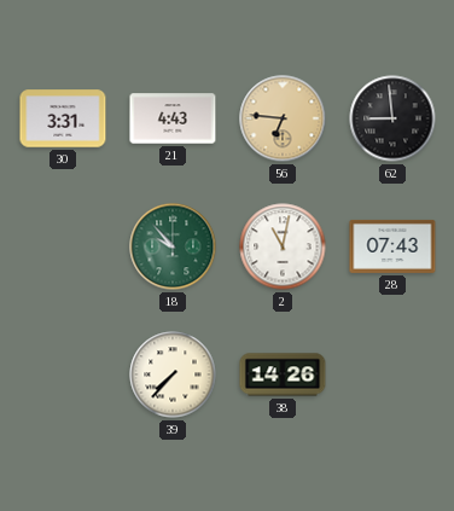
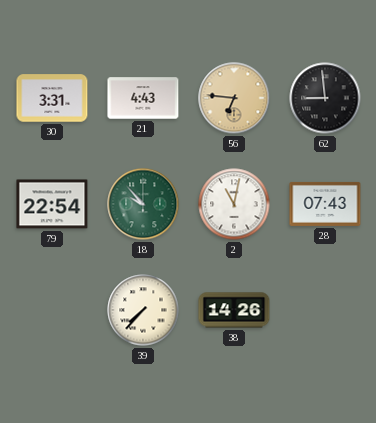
79: none -> 22:54 (52, 204)
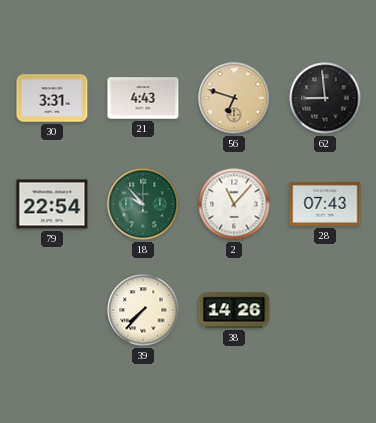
56: 6:46 -> 6:48 (234, 98)
2: 11:02 -> 11:07 (234, 204)
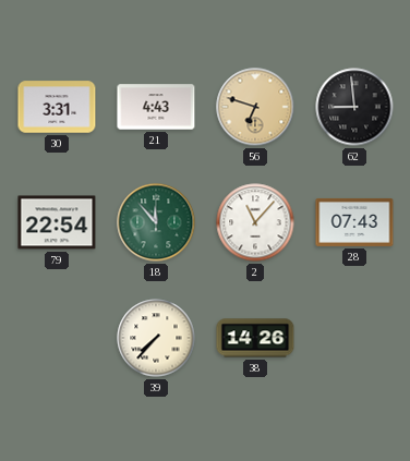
18: 9:53 -> 11:53 (156, 222)
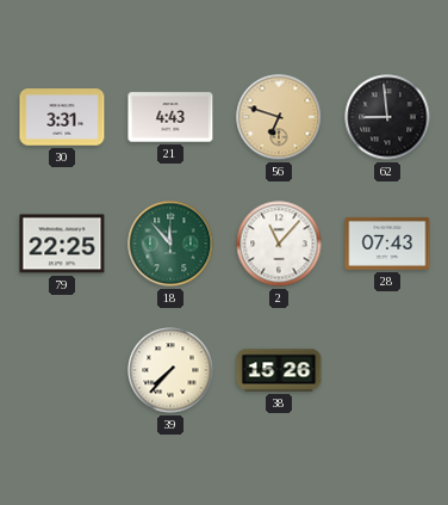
79: 22:54 -> 22:25 (62, 244)
38: 14:26 -> 15:26 (279, 370)
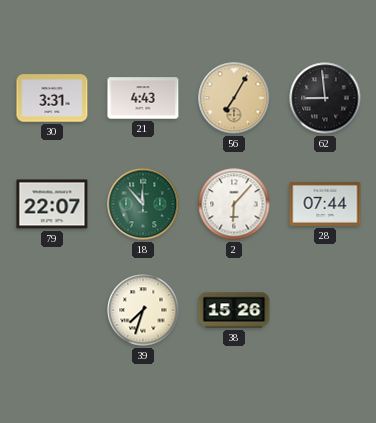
56: 6:48 -> 7:05 (234, 98)
79: 22:25 -> 22:07 (52, 204)
2: 11:07 -> 6:07 (234, 204)
28: 07:43 -> 07:44 (325, 204)
39: 7:37 -> 7:33 (143, 310)
